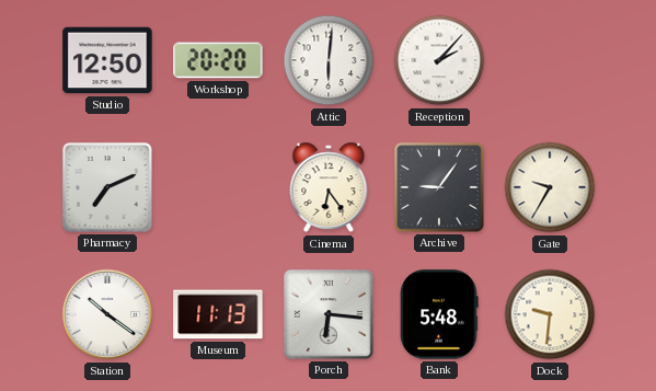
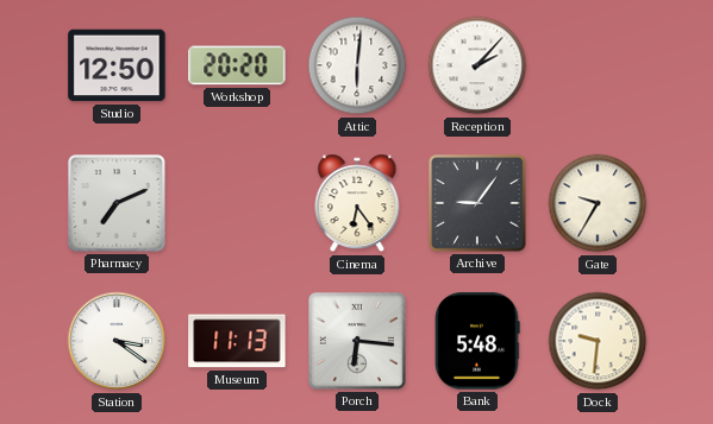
Station: 10:21 -> 3:21 (117, 341)
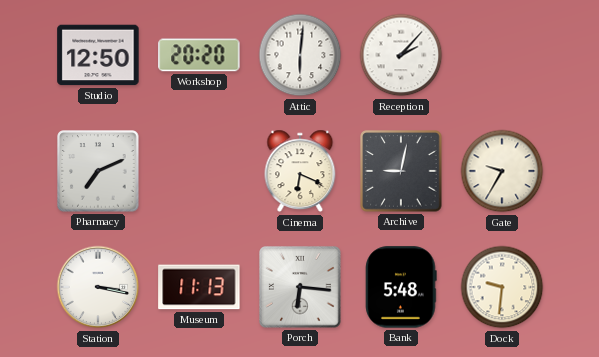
Cinema: 6:24 -> 6:19 (300, 171)
Archive: 9:06 -> 9:02 (401, 171)
Station: 3:21 -> 3:17 (98, 287)
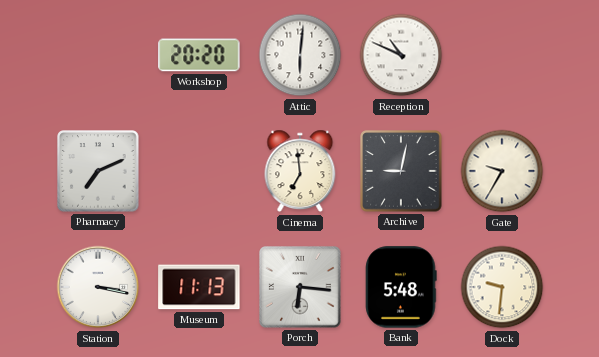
Studio: 12:50 -> none (98, 55)
Reception: 2:07 -> 10:49 (401, 55)
Cinema: 6:19 -> 6:59 (300, 171)
